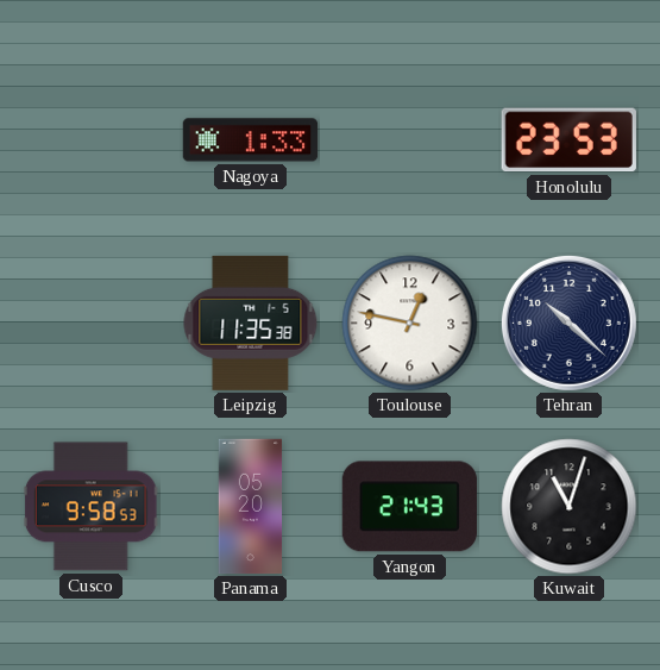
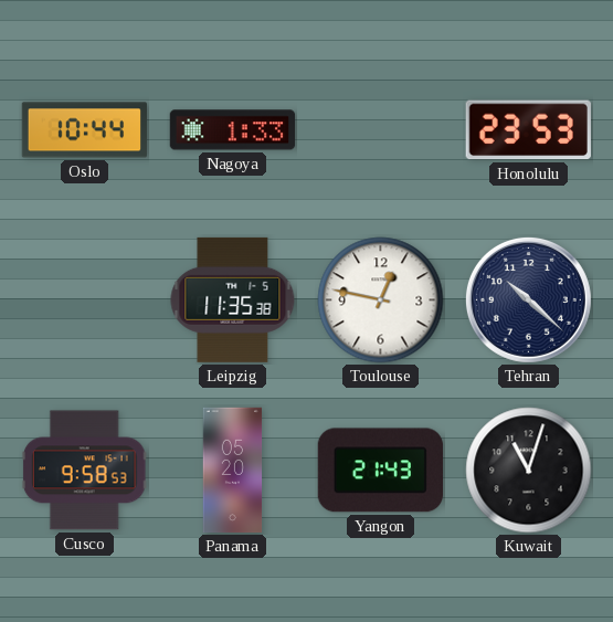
Oslo: none -> 10:44 (85, 130)
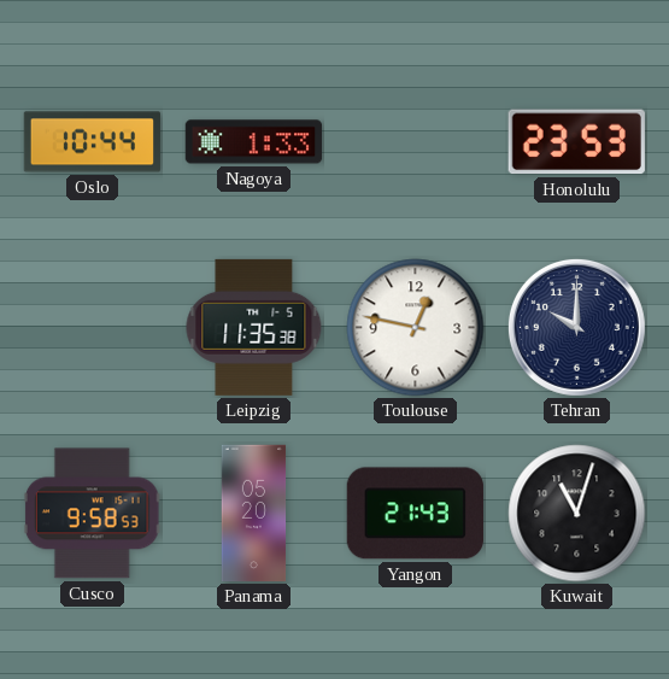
Tehran: 10:22 -> 10:00 (576, 327)
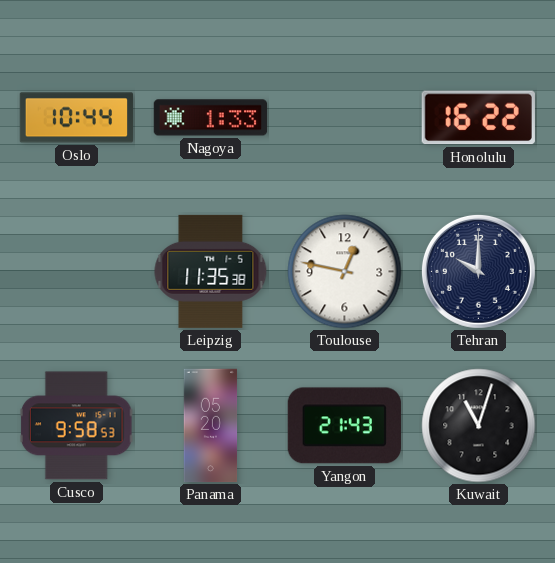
Honolulu: 23:53 -> 16:22 (478, 118)
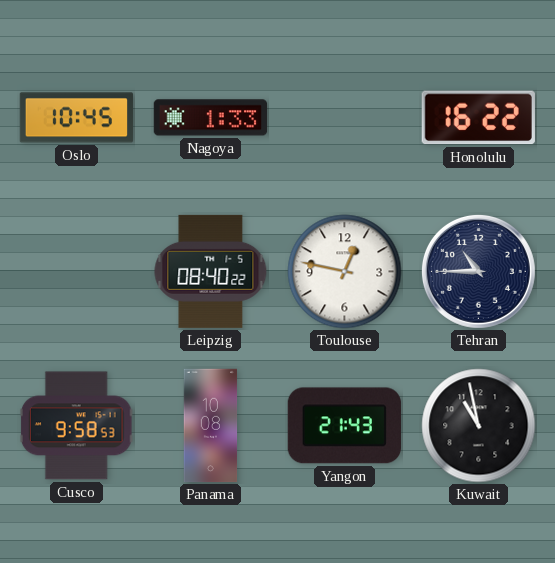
Oslo: 10:44 -> 10:45 (77, 118)
Leipzig: 11:35 -> 08:40 (211, 271)
Tehran: 10:00 -> 10:45 (478, 271)
Panama: 05:20 -> 10:08 (211, 426)
Kuwait: 11:03 -> 10:58 (479, 426)
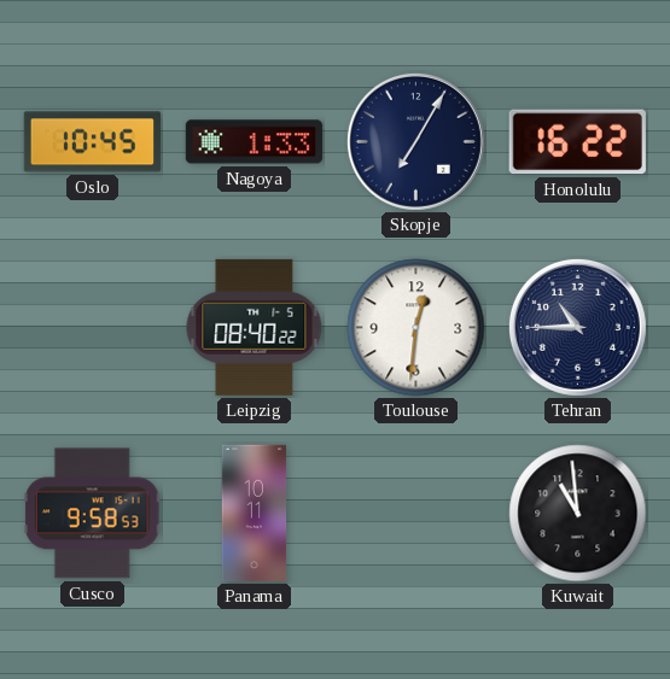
Skopje: none -> 7:05 (415, 141)
Toulouse: 12:47 -> 12:31 (416, 328)
Panama: 10:08 -> 10:11 (255, 514)
Yangon: 21:43 -> none (344, 426)
Kuwait: 10:58 -> 10:59 (578, 514)
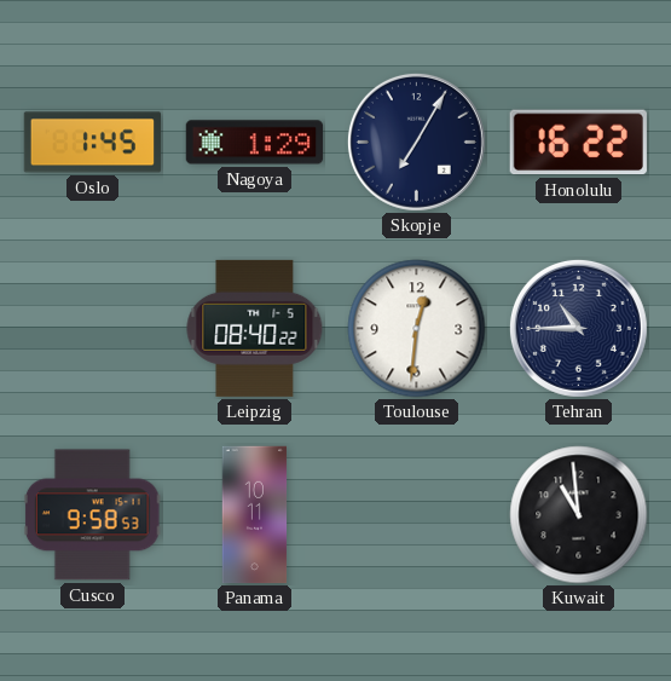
Oslo: 10:45 -> 1:45 (93, 143)
Nagoya: 1:33 -> 1:29 (255, 143)
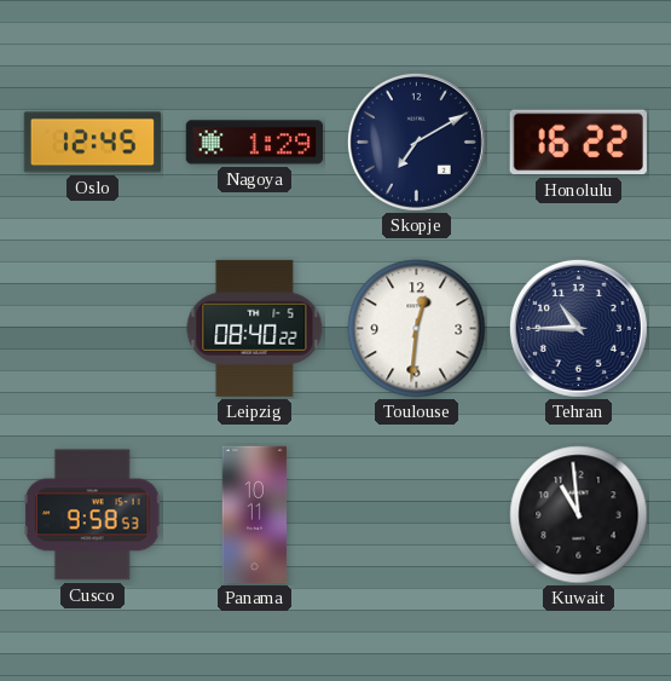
Oslo: 1:45 -> 12:45 (93, 143)
Skopje: 7:05 -> 7:10 (416, 142)
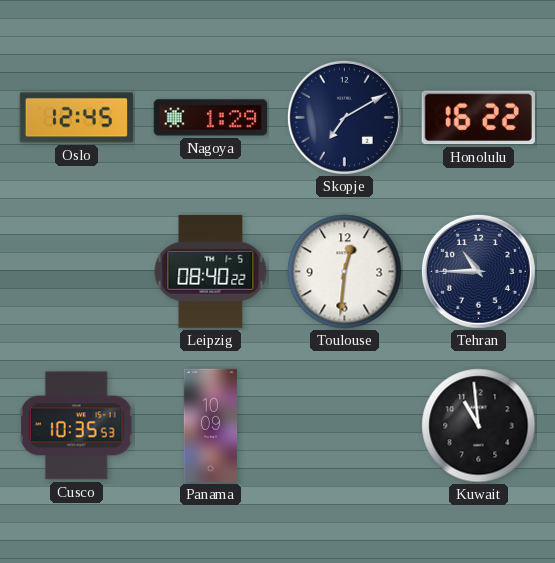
Cusco: 9:58 -> 10:35 (76, 426)
Panama: 10:11 -> 10:09 (211, 426)
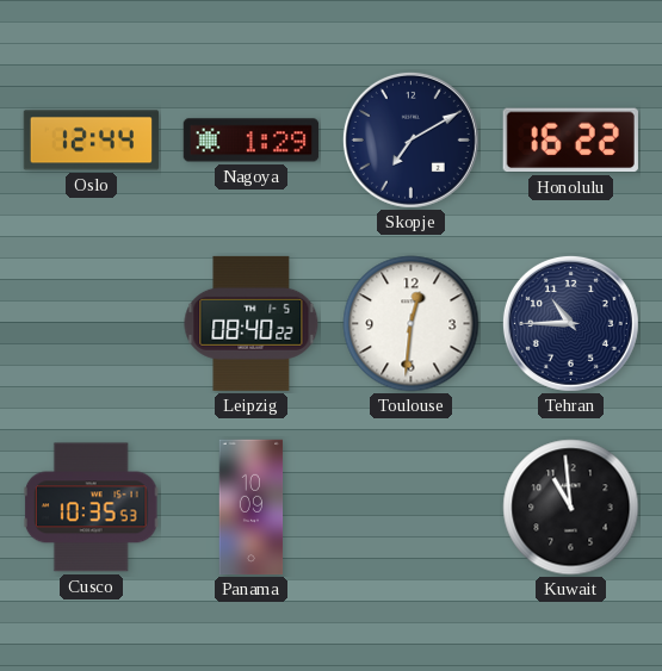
Oslo: 12:45 -> 12:44 (92, 141)
